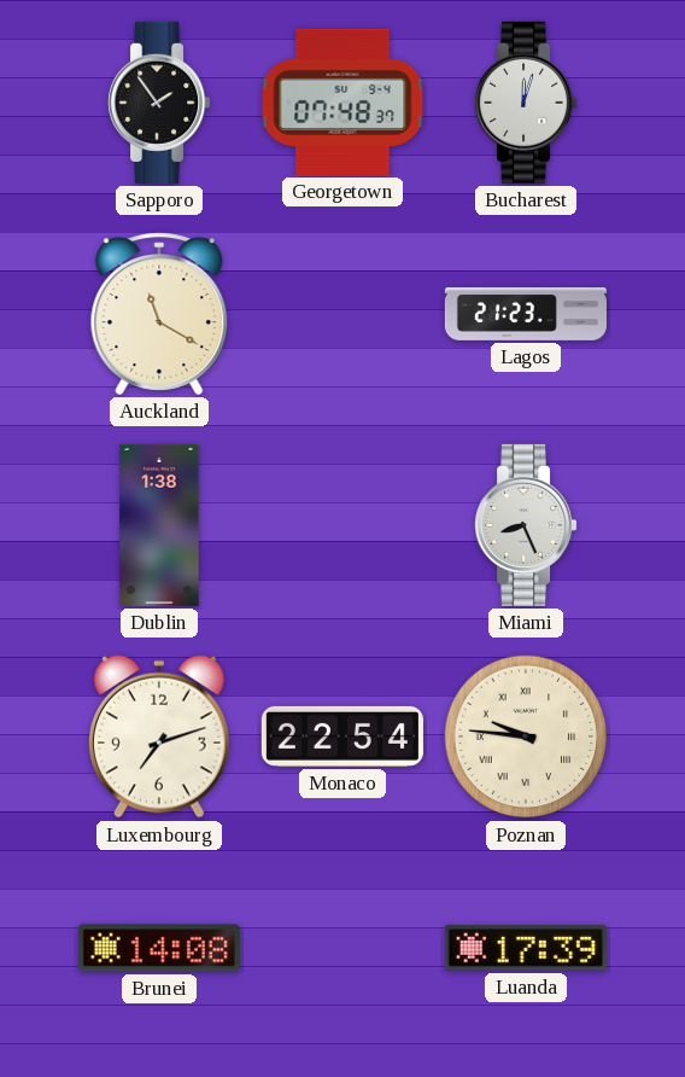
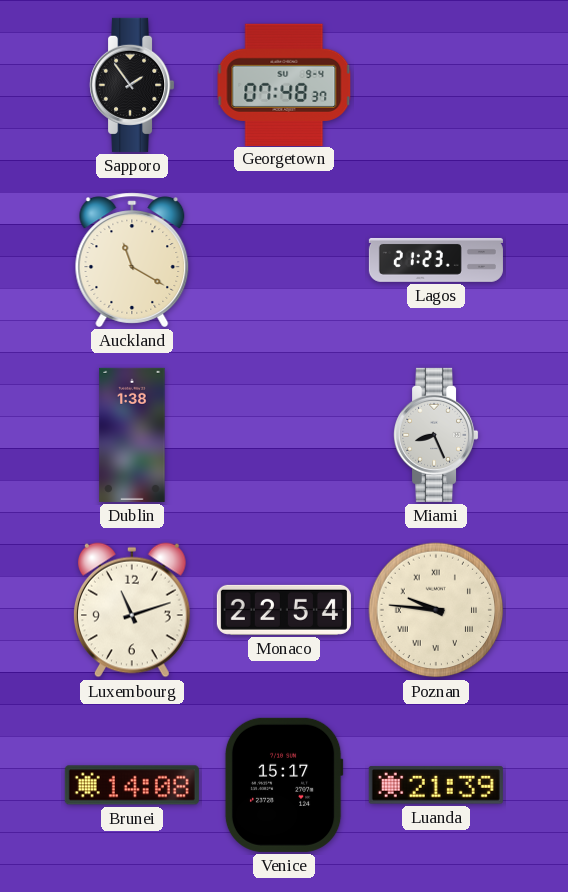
Bucharest: 12:03 -> none (527, 103)
Luxembourg: 7:12 -> 11:12 (132, 610)
Venice: none -> 15:17 (284, 785)
Luanda: 17:39 -> 21:39 (436, 785)
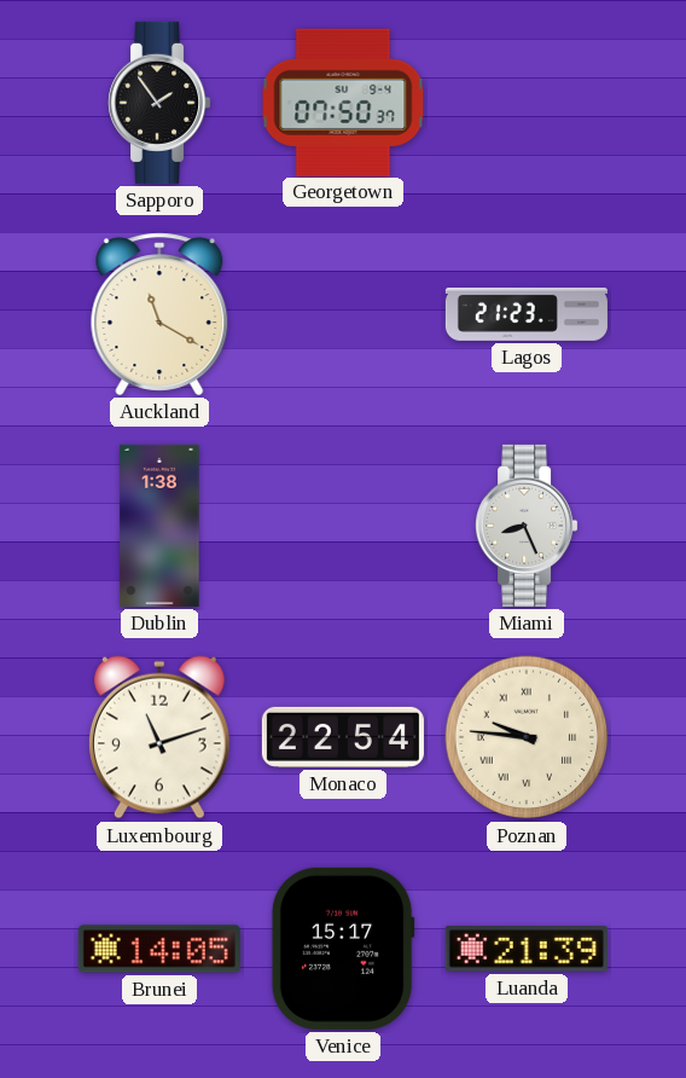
Georgetown: 07:48 -> 07:50 (343, 102)
Brunei: 14:08 -> 14:05 (159, 949)
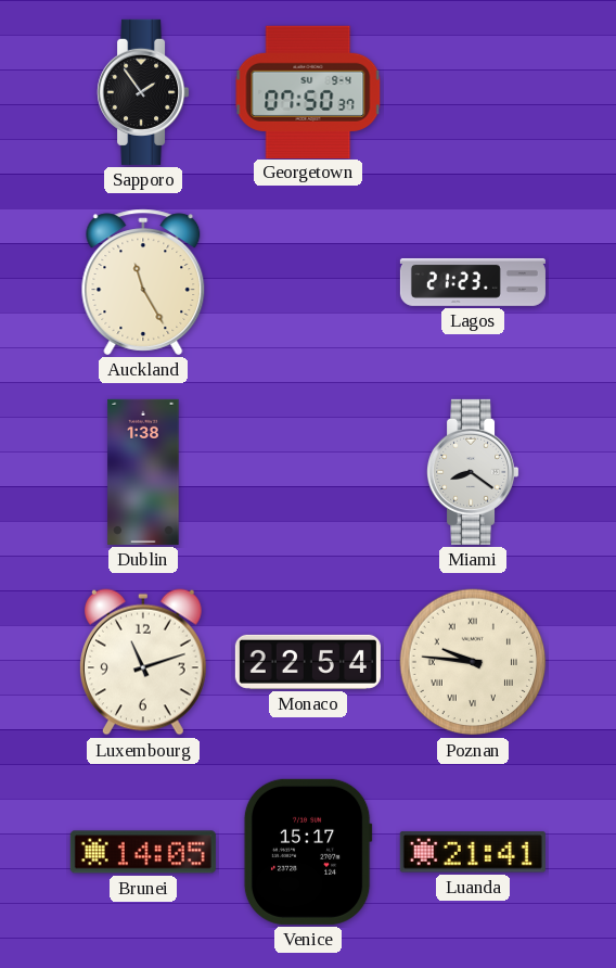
Auckland: 11:20 -> 11:25 (143, 282)
Miami: 8:26 -> 8:21 (474, 472)
Luanda: 21:39 -> 21:41 (473, 852)
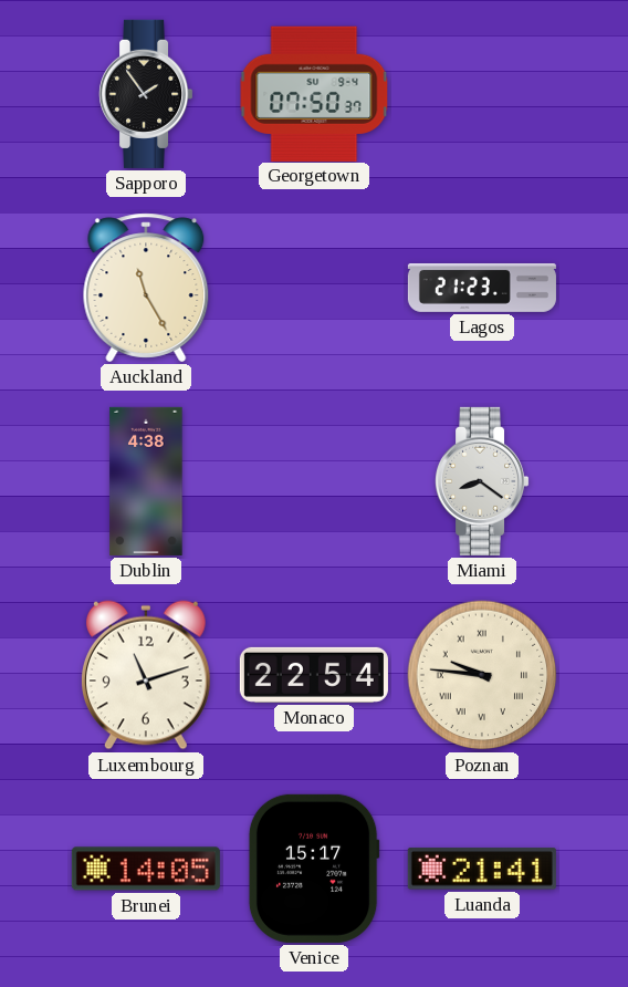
Dublin: 1:38 -> 4:38 (146, 481)
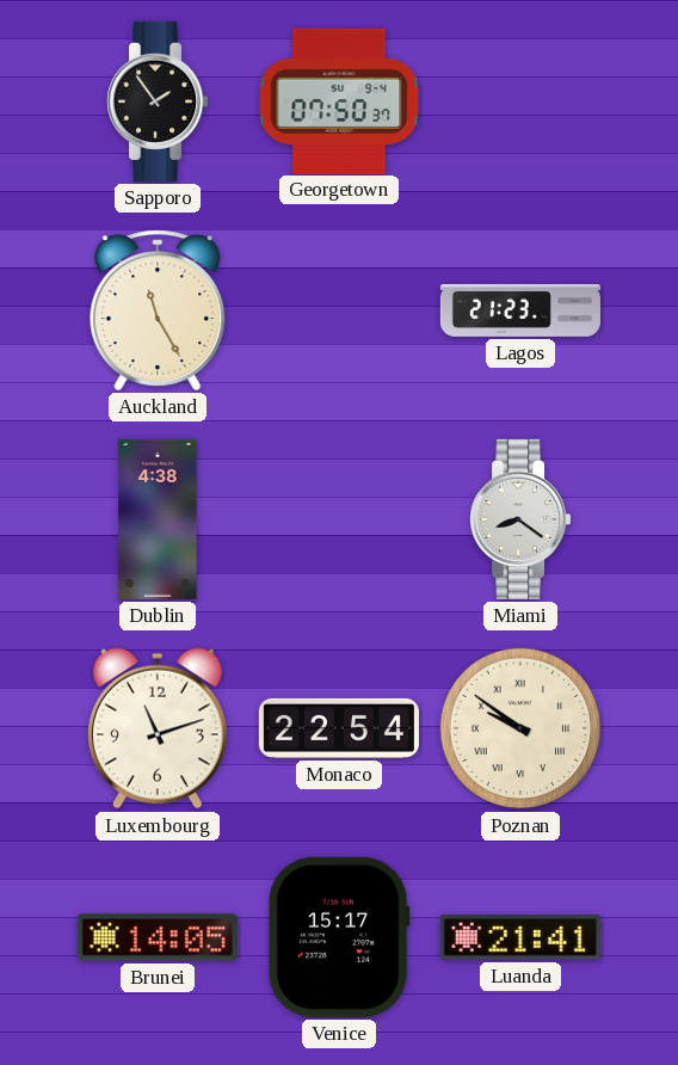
Poznan: 9:46 -> 9:51 (520, 728)
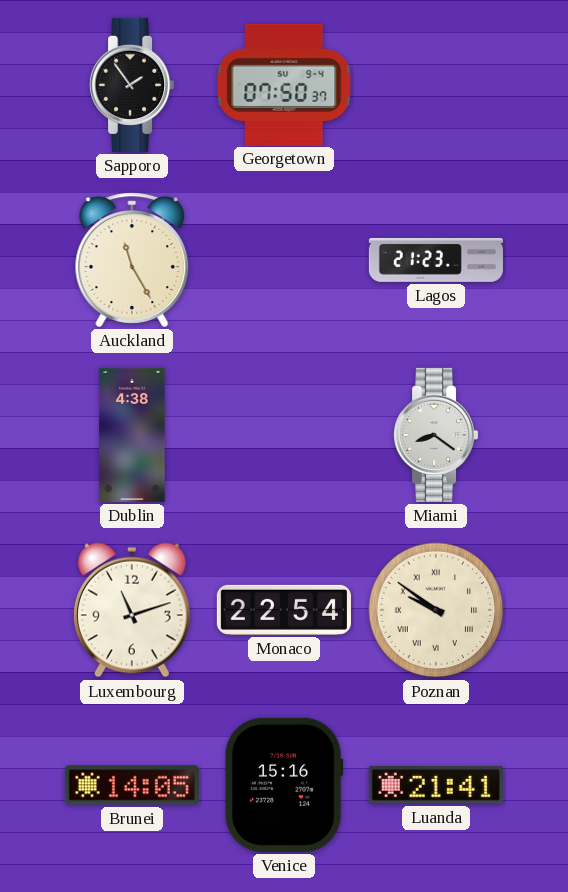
Venice: 15:17 -> 15:16 (284, 785)
